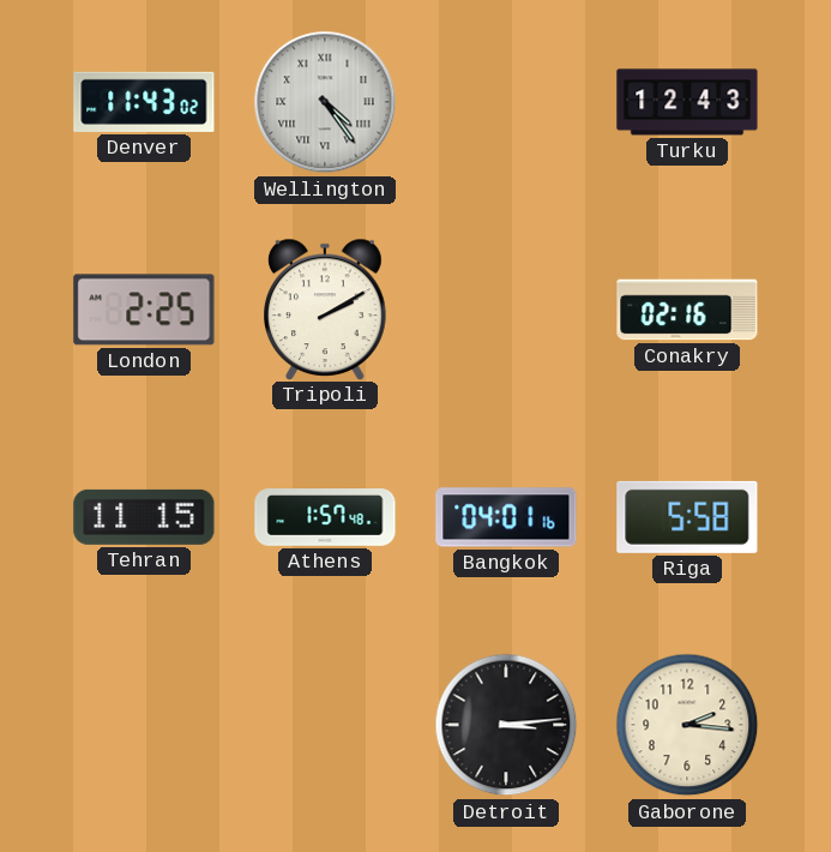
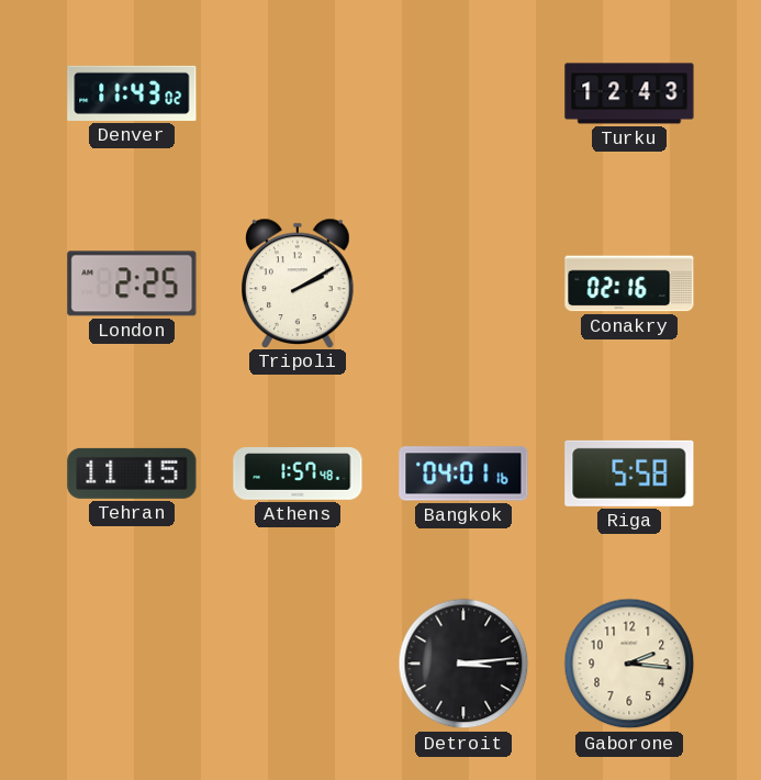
Wellington: 4:24 -> none (325, 102)
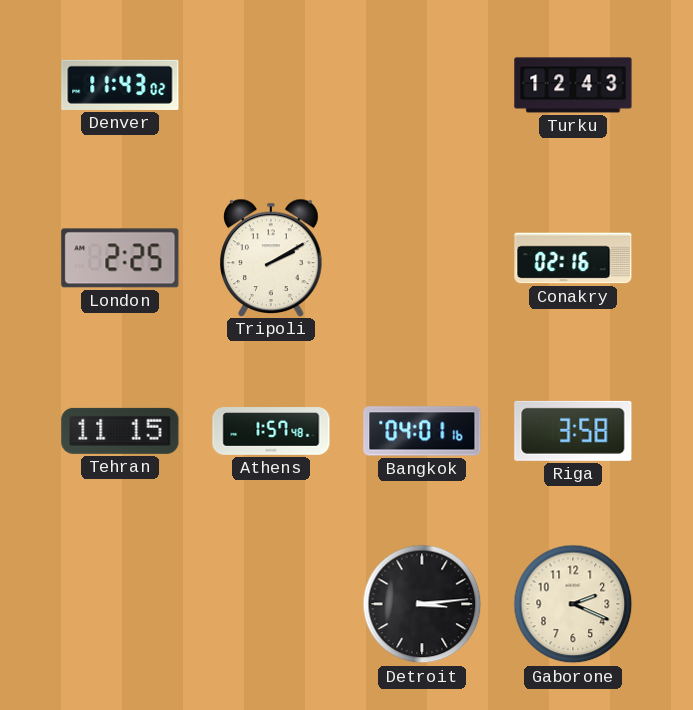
Riga: 5:58 -> 3:58 (573, 431)
Gaborone: 2:16 -> 2:19 (573, 604)
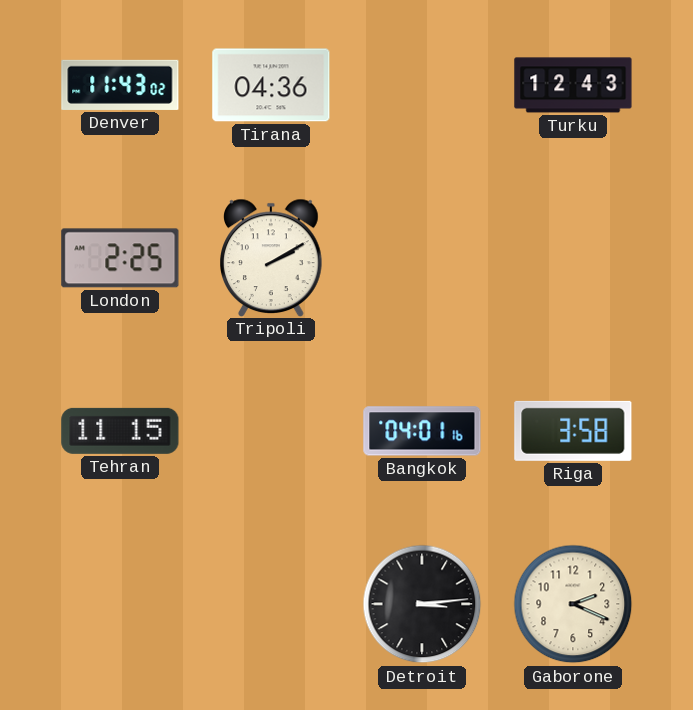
Tirana: none -> 04:36 (271, 85)
Conakry: 02:16 -> none (573, 258)
Athens: 1:57 -> none (271, 431)
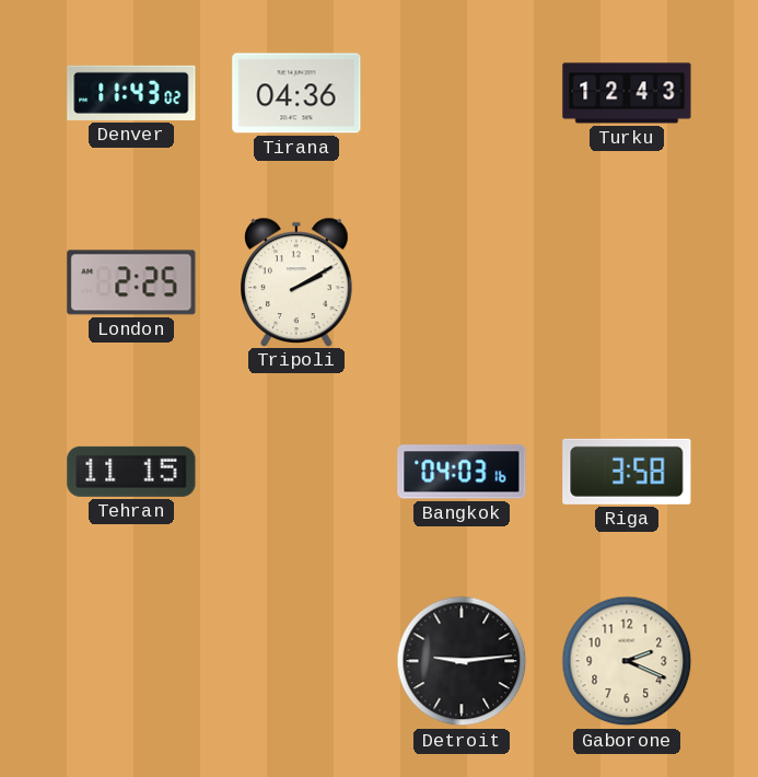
Bangkok: 04:01 -> 04:03 (462, 472)
Detroit: 3:14 -> 9:14 (462, 661)
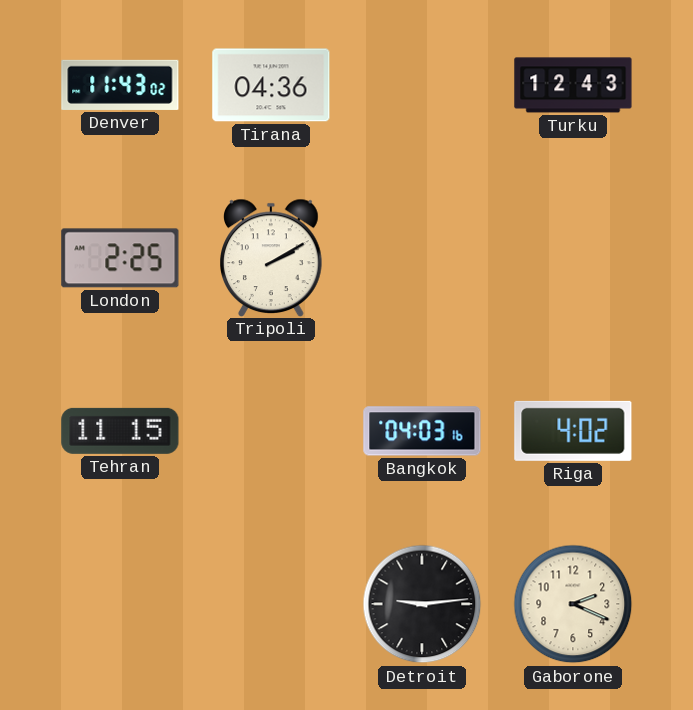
Riga: 3:58 -> 4:02 (573, 431)
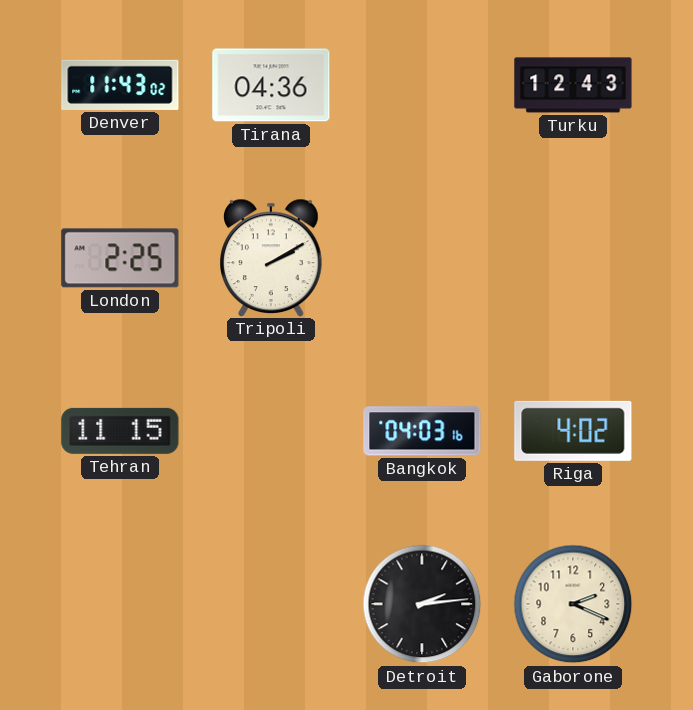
Detroit: 9:14 -> 2:14 (422, 604)
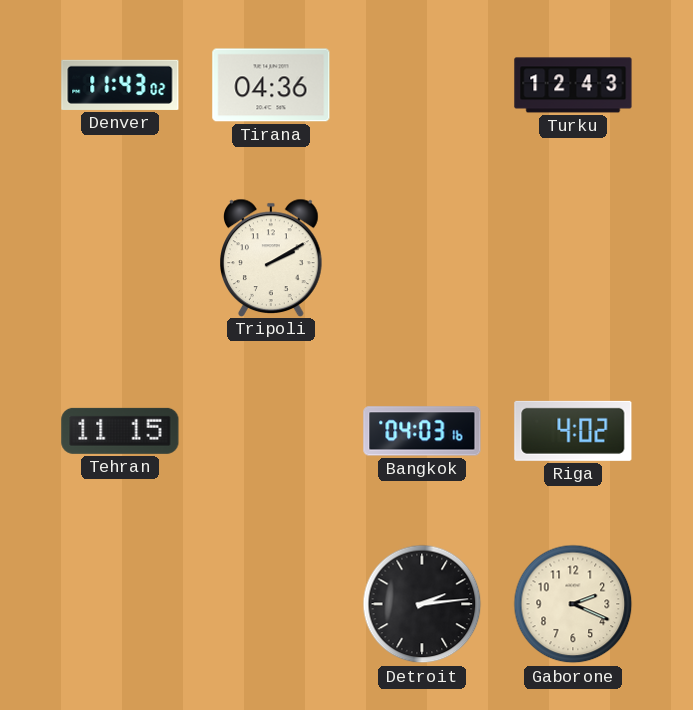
London: 2:25 -> none (120, 258)
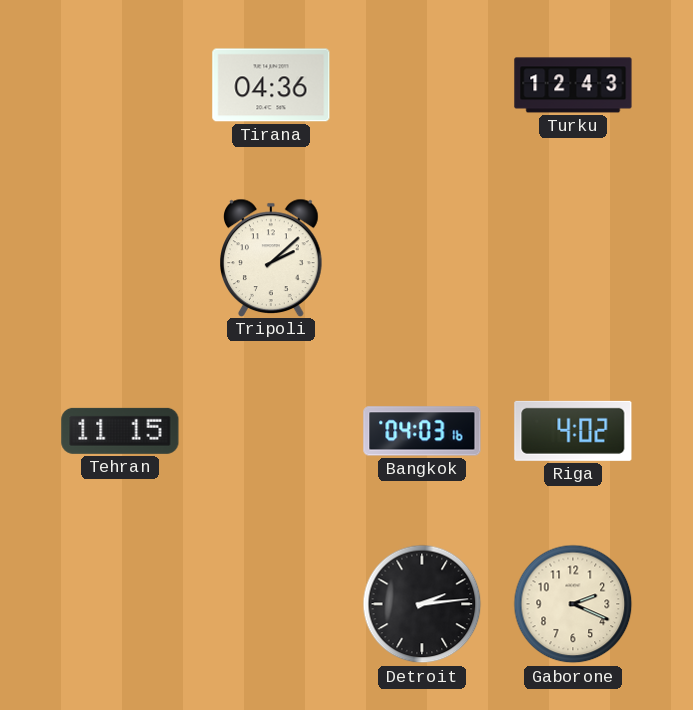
Denver: 11:43 -> none (120, 85)
Tripoli: 2:10 -> 2:08 (272, 257)
